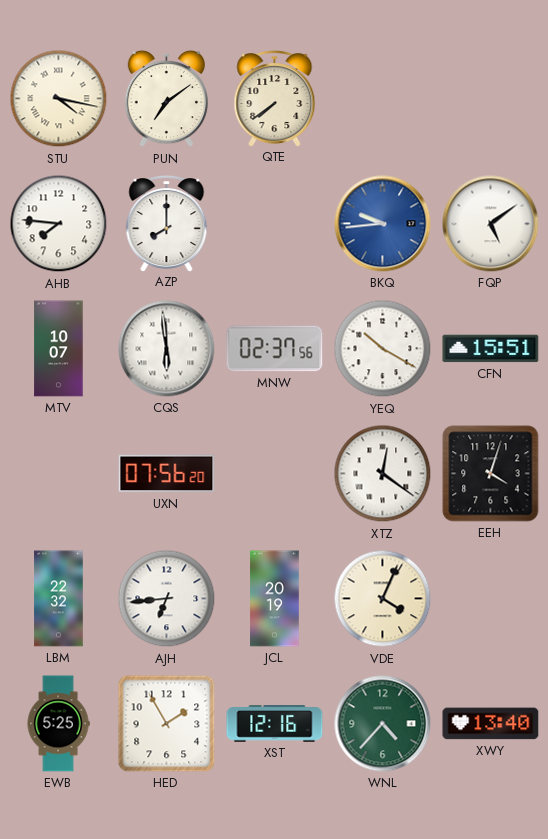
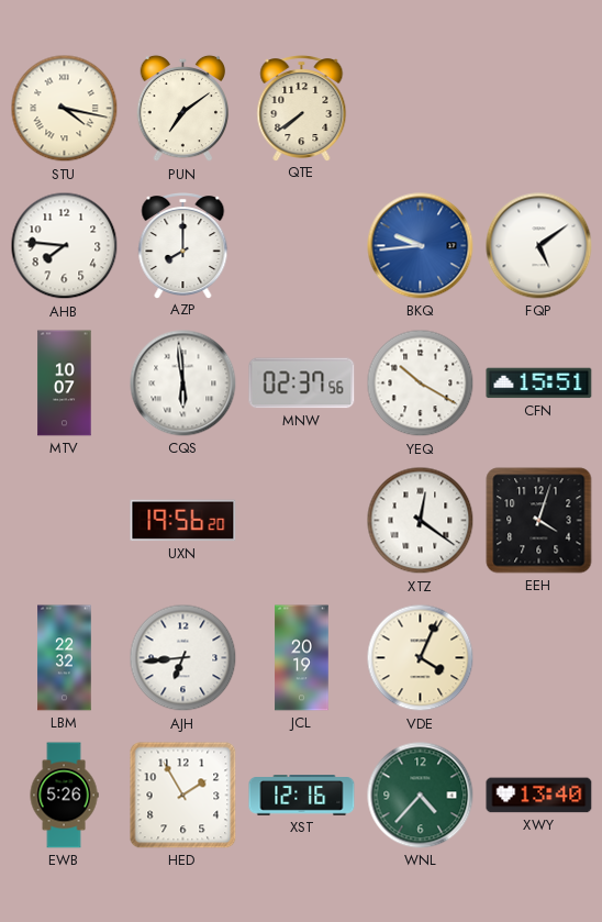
UXN: 07:56 -> 19:56 (183, 521)
EWB: 5:25 -> 5:26 (64, 796)
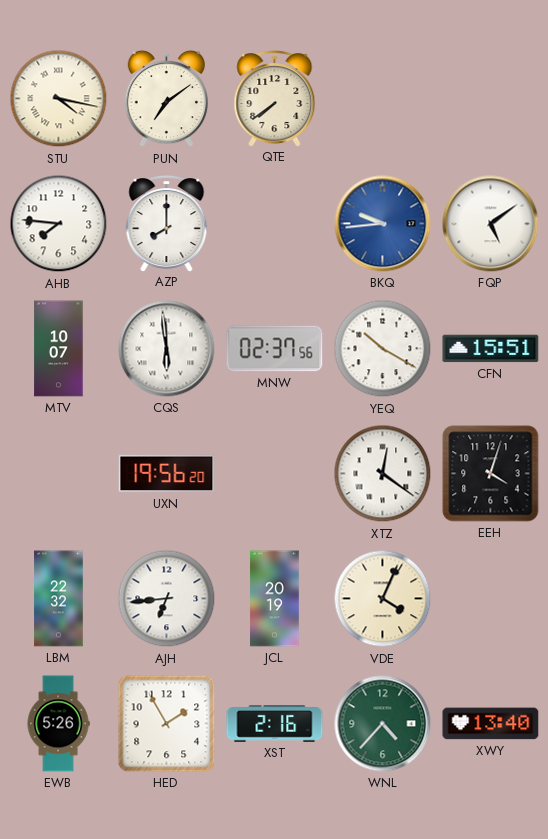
XST: 12:16 -> 2:16 (275, 724)
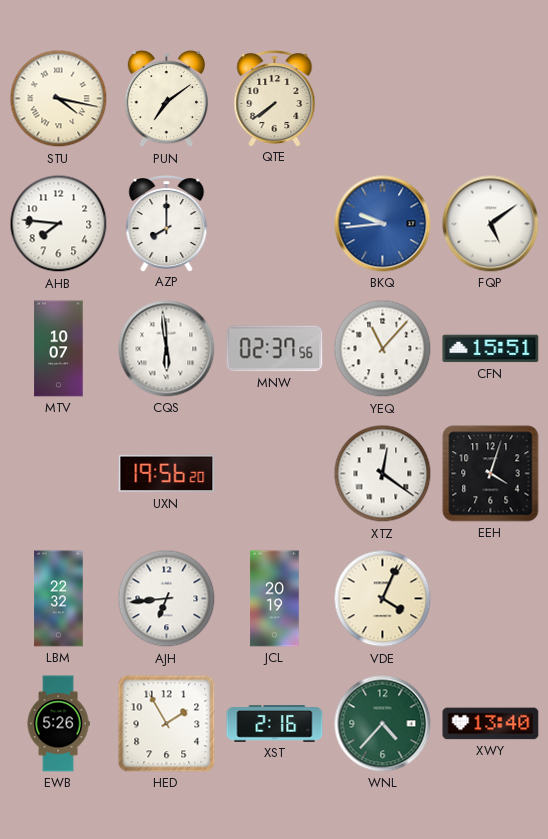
YEQ: 10:20 -> 11:07 (383, 349)
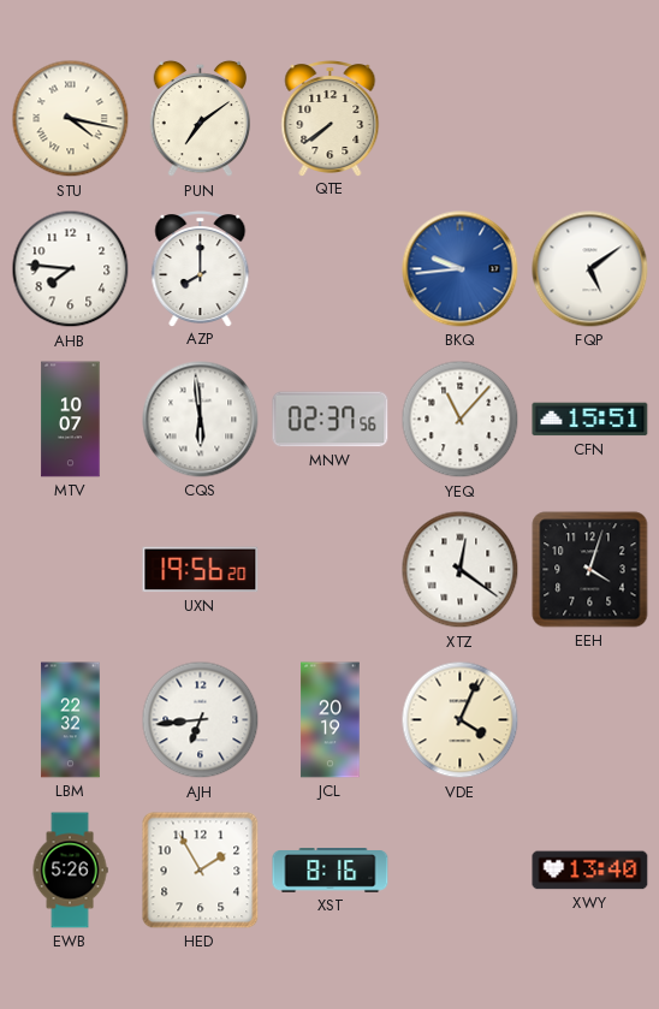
XST: 2:16 -> 8:16 (331, 871)
WNL: 4:37 -> none (383, 724)
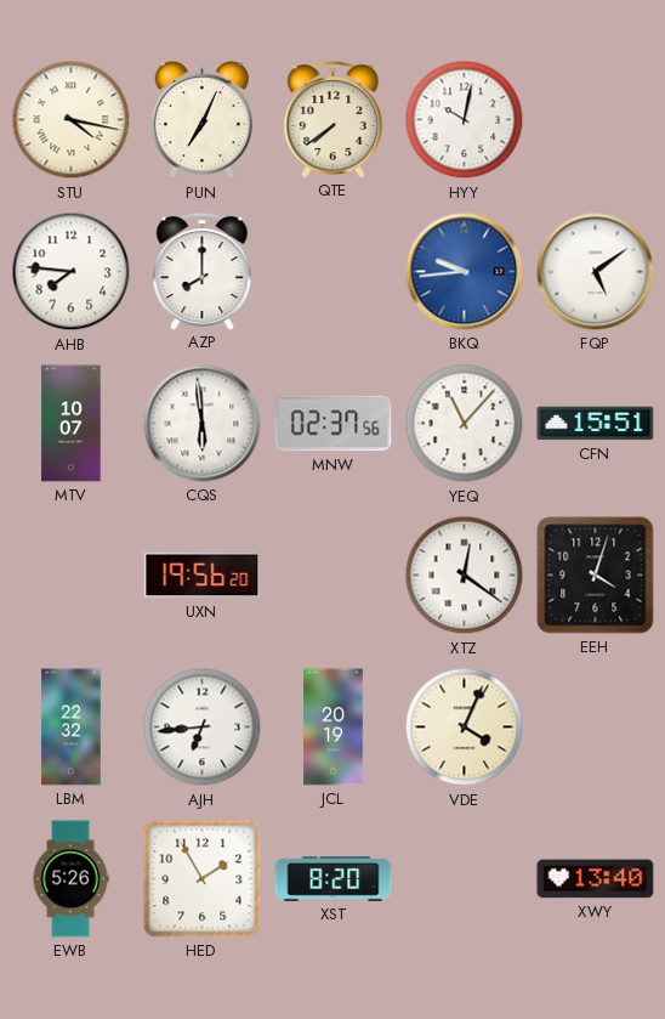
PUN: 7:09 -> 7:04 (203, 120)
HYY: none -> 10:02 (465, 120)
XST: 8:16 -> 8:20 (334, 879)
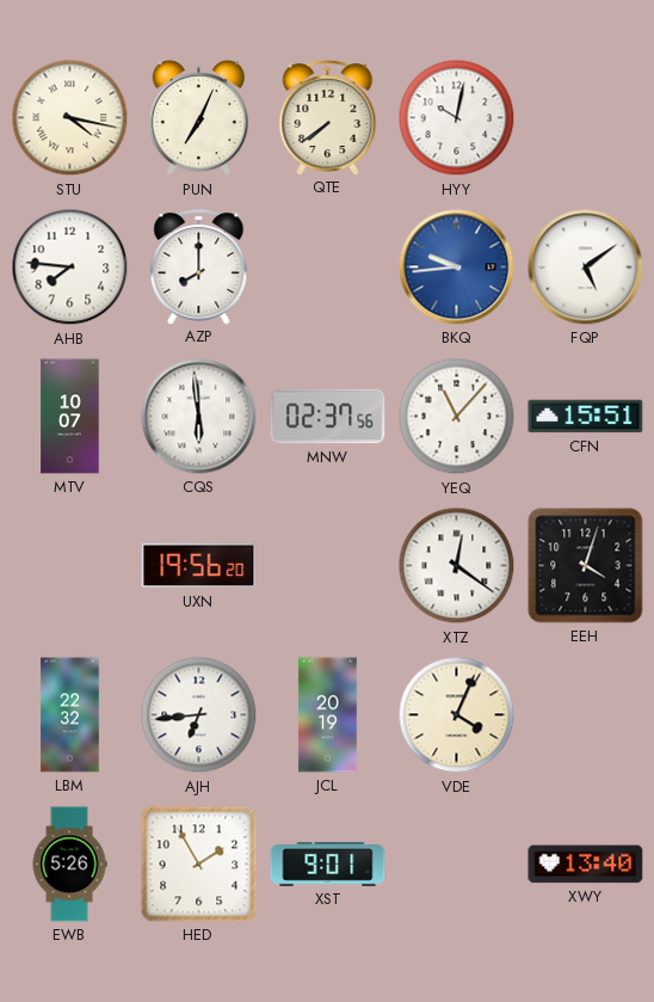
XST: 8:20 -> 9:01 (328, 865)
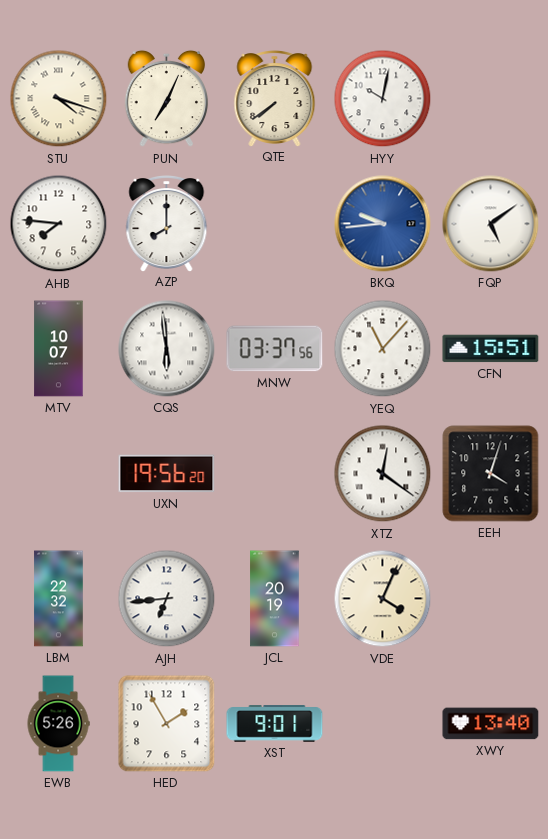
STU: 4:17 -> 4:18 (59, 99)
MNW: 02:37 -> 03:37 (275, 349)
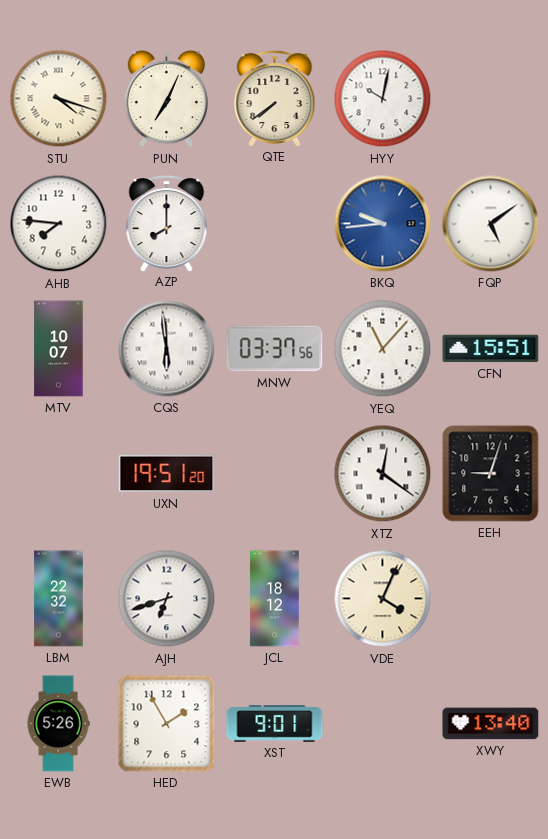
UXN: 19:56 -> 19:51 (167, 474)
EEH: 4:03 -> 9:03 (491, 474)
AJH: 6:44 -> 6:42 (167, 599)
JCL: 20:19 -> 18:12 (275, 599)
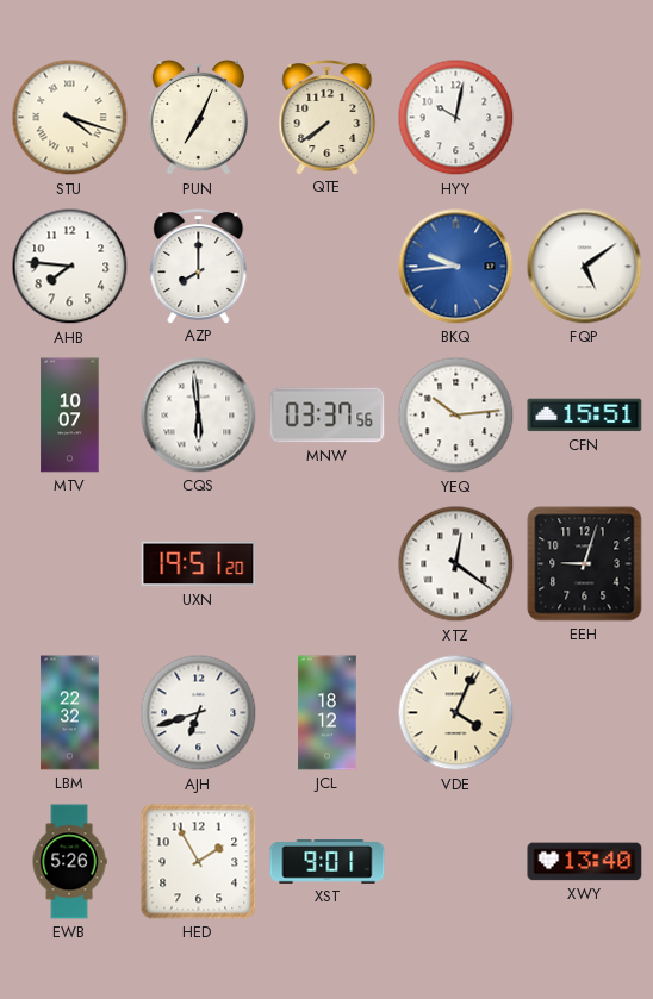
YEQ: 11:07 -> 10:14 (456, 416)
